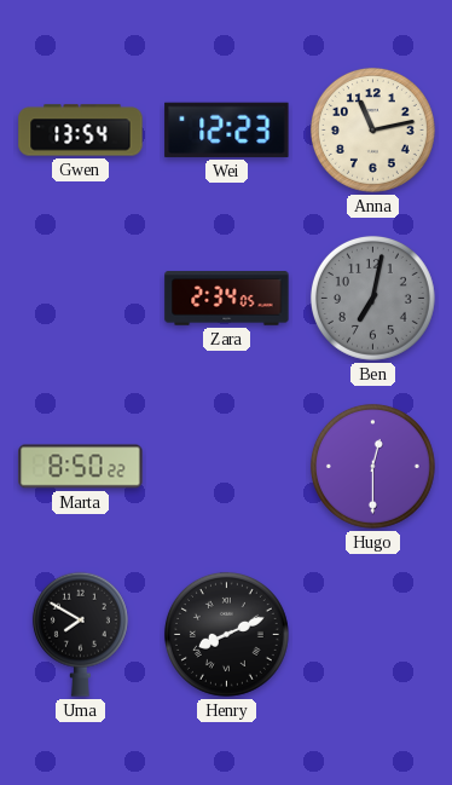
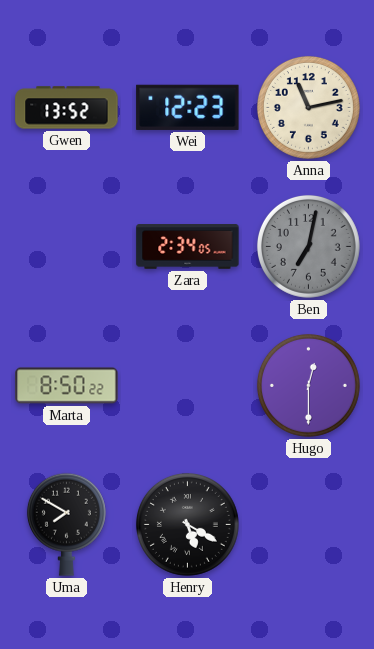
Gwen: 13:54 -> 13:52 (67, 108)
Henry: 8:11 -> 5:20 (187, 524)
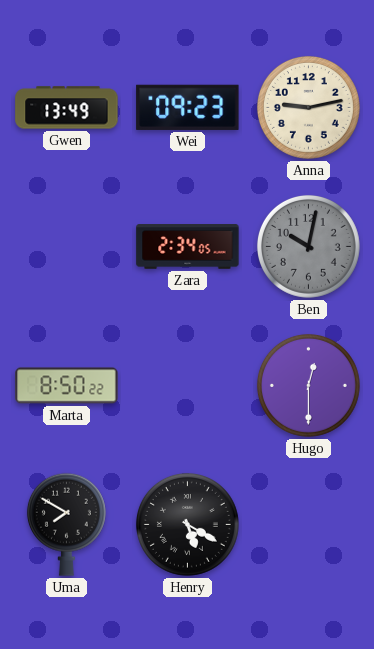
Gwen: 13:52 -> 13:49 (67, 108)
Wei: 12:23 -> 09:23 (188, 107)
Anna: 11:13 -> 9:13 (308, 107)
Ben: 7:02 -> 10:02 (308, 246)
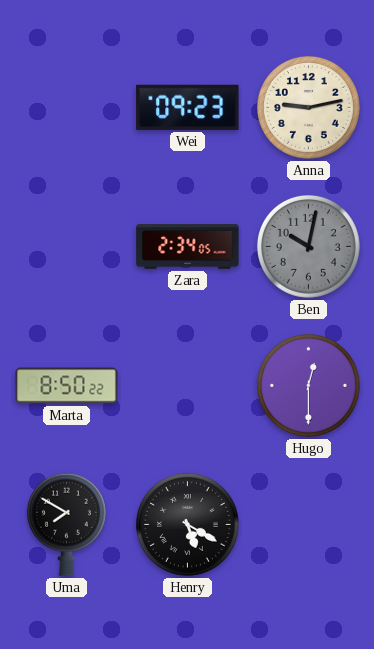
Gwen: 13:49 -> none (67, 108)
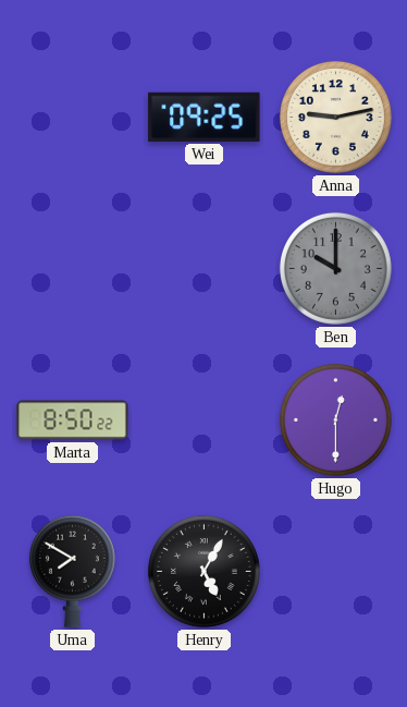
Wei: 09:23 -> 09:25 (205, 117)
Zara: 2:34 -> none (188, 247)
Ben: 10:02 -> 10:00 (335, 268)
Henry: 5:20 -> 5:05 (203, 571)
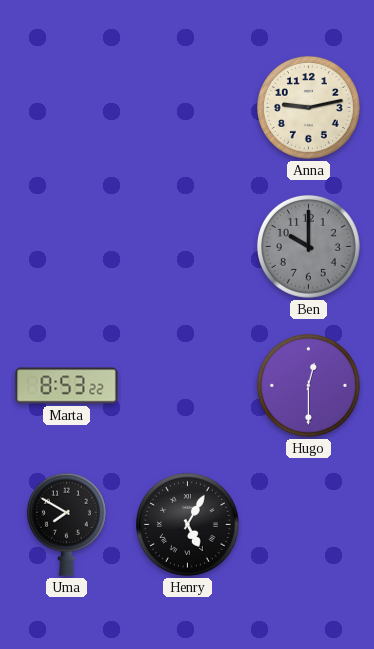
Wei: 09:25 -> none (205, 117)
Marta: 8:50 -> 8:53 (67, 386)
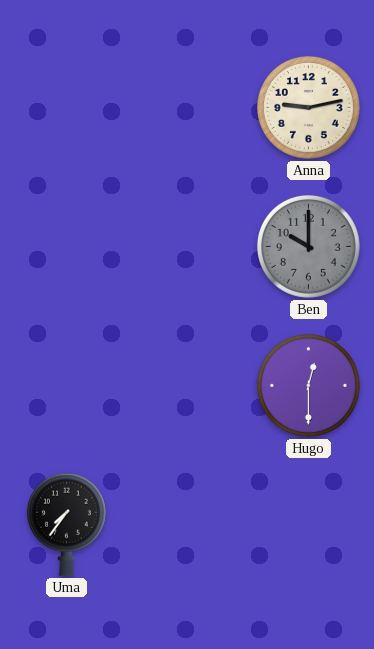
Marta: 8:53 -> none (67, 386)
Uma: 7:50 -> 7:36 (66, 524)
Henry: 5:05 -> none (187, 524)
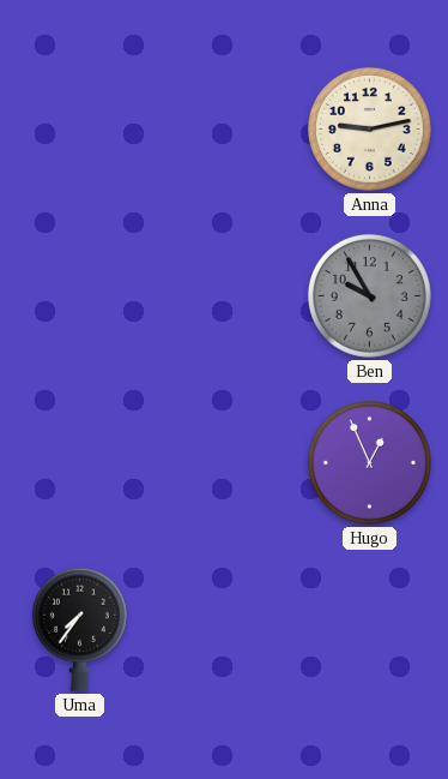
Ben: 10:00 -> 9:55 (369, 295)
Hugo: 12:30 -> 12:56 (369, 462)
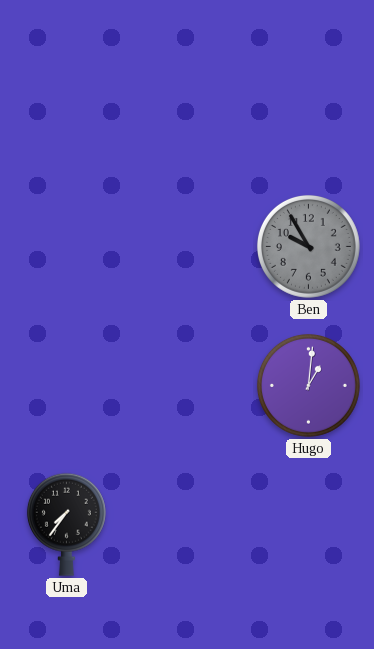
Anna: 9:13 -> none (369, 128)
Hugo: 12:56 -> 1:01 (308, 385)
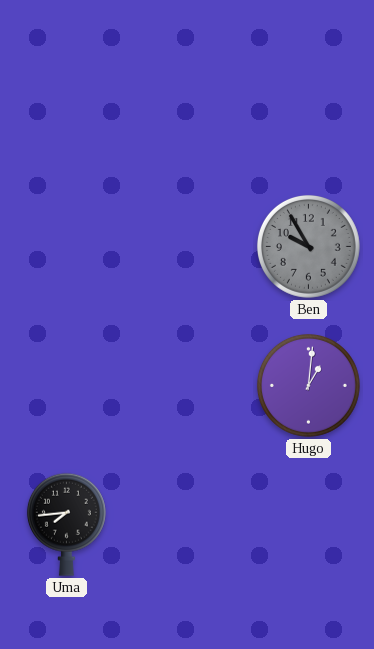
Uma: 7:36 -> 7:44 (66, 524)
